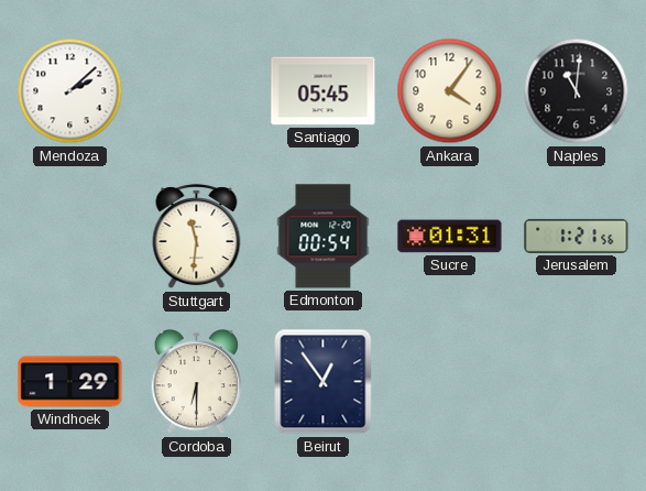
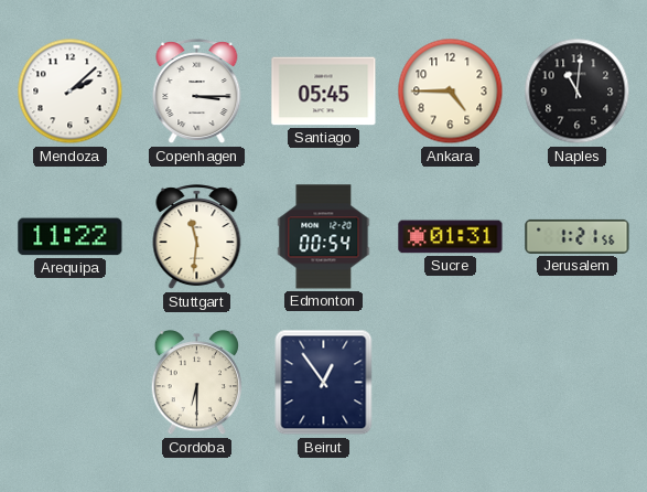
Copenhagen: none -> 3:15 (197, 92)
Ankara: 4:06 -> 4:45 (451, 92)
Arequipa: none -> 11:22 (71, 237)
Windhoek: 1:29 -> none (70, 382)
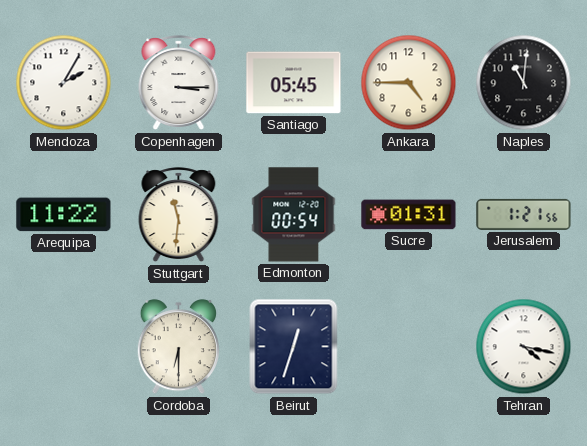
Mendoza: 2:08 -> 2:05 (64, 83)
Beirut: 12:54 -> 12:33 (294, 347)
Tehran: none -> 4:17 (524, 347)
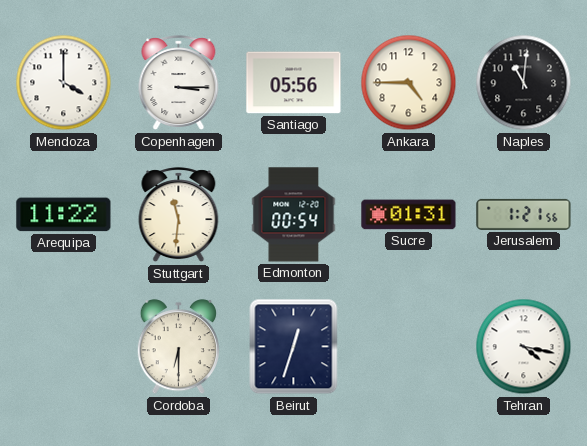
Mendoza: 2:05 -> 4:00 (64, 83)
Santiago: 05:45 -> 05:56 (294, 83)
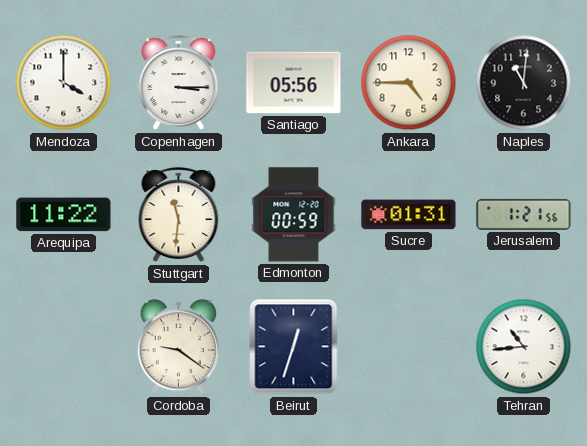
Edmonton: 00:54 -> 00:59 (294, 215)
Cordoba: 6:30 -> 9:21 (178, 347)
Tehran: 4:17 -> 10:44 (524, 347)
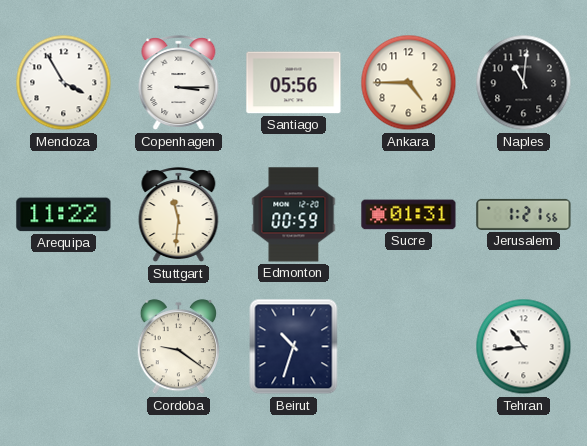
Mendoza: 4:00 -> 3:55 (64, 83)
Beirut: 12:33 -> 10:33 (294, 347)
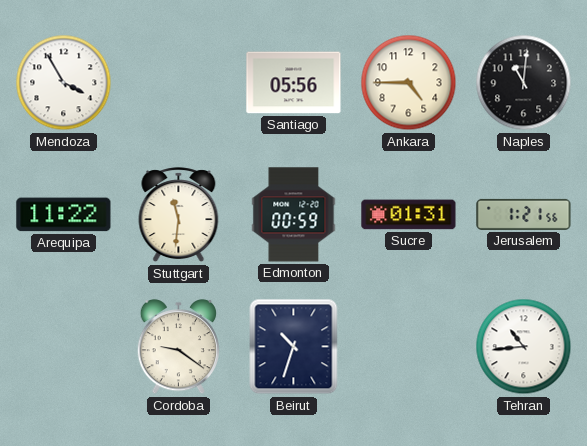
Copenhagen: 3:15 -> none (179, 83)
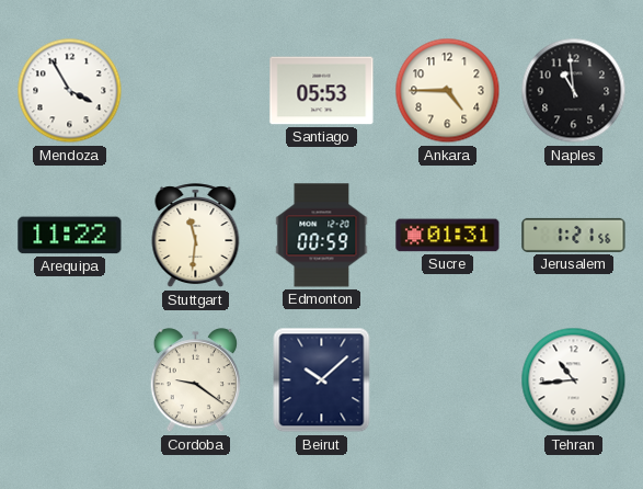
Santiago: 05:56 -> 05:53 (322, 91)
Naples: 11:01 -> 10:59 (574, 91)
Beirut: 10:33 -> 10:08 (322, 380)
